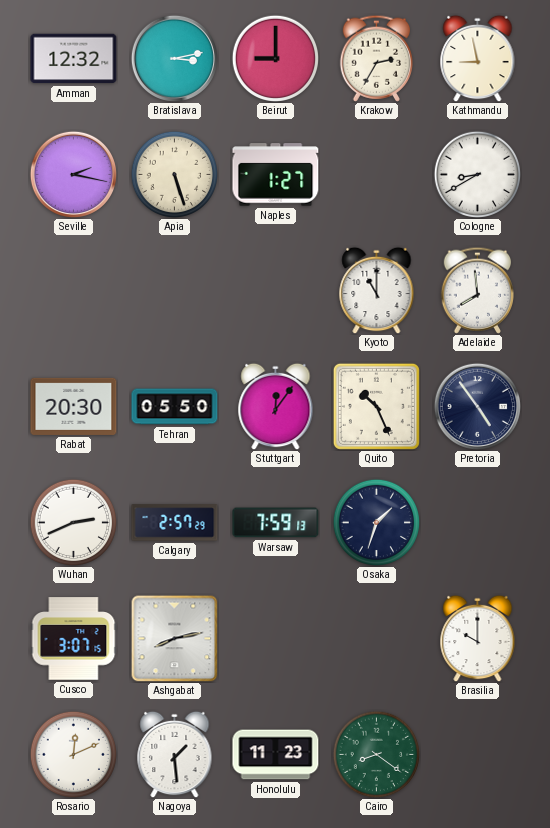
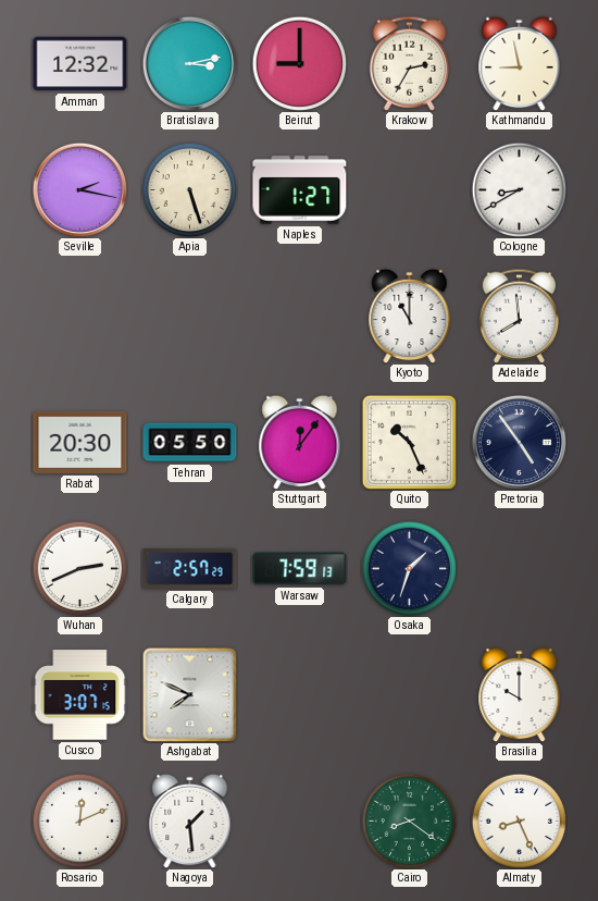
Ashgabat: 8:13 -> 7:49 (189, 694)
Honolulu: 11:23 -> none (276, 755)
Almaty: none -> 8:26 (519, 820)
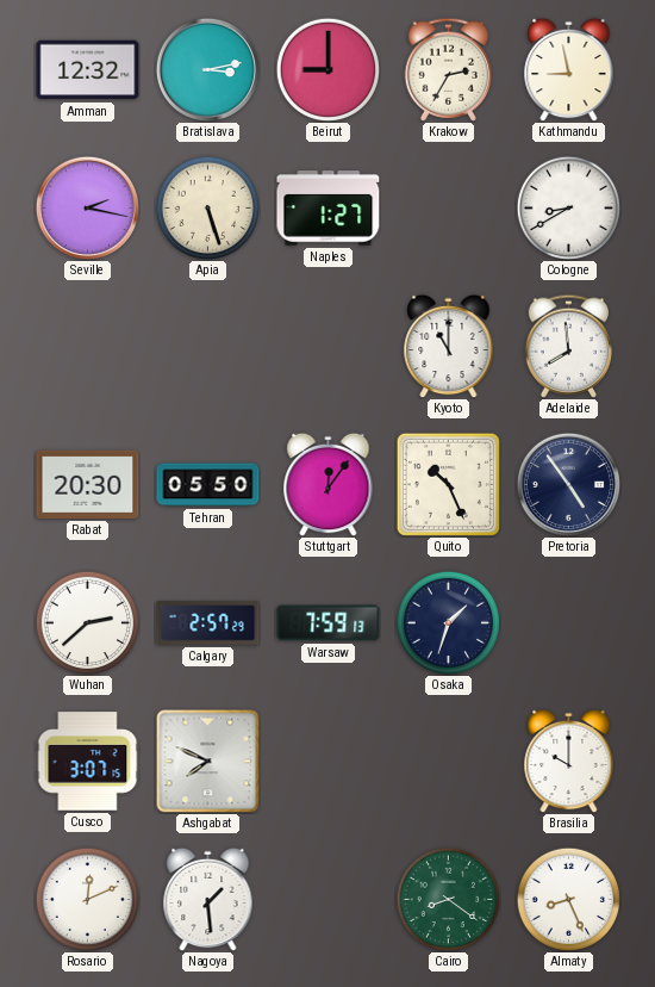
Wuhan: 2:41 -> 2:38 (87, 622)
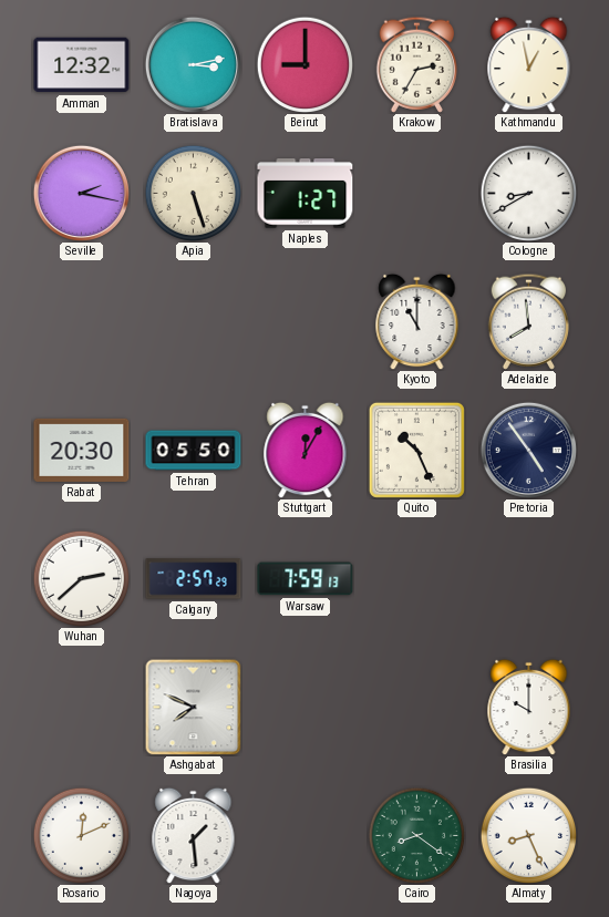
Kathmandu: 8:58 -> 12:58 (529, 64)
Stuttgart: 12:06 -> 12:05 (306, 450)
Osaka: 1:33 -> none (448, 622)
Cusco: 3:07 -> none (88, 762)
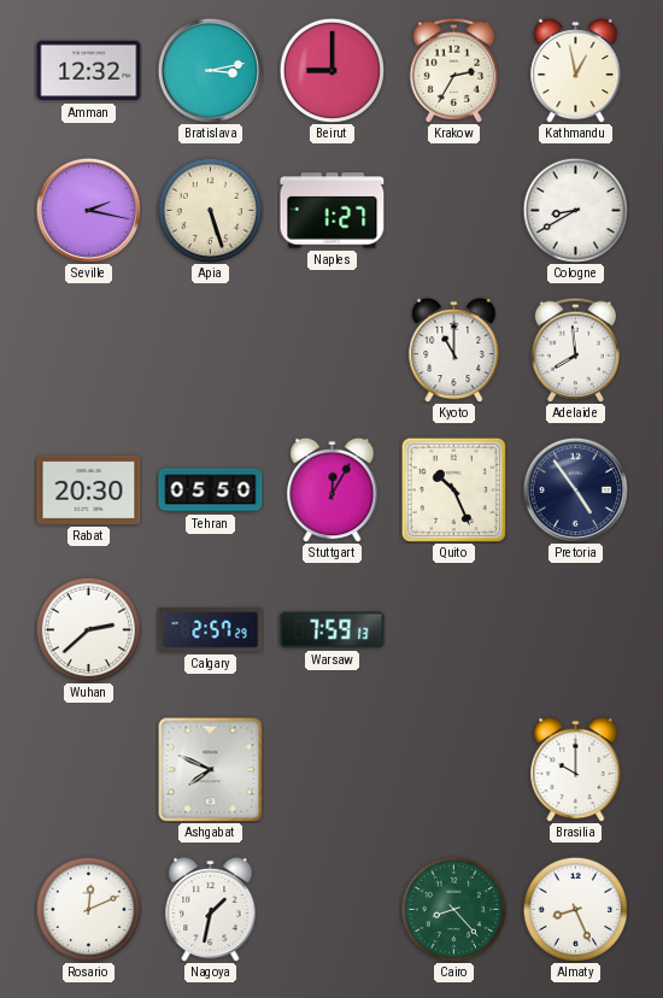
Nagoya: 1:29 -> 1:32 (211, 909)
Cairo: 8:21 -> 8:23 (453, 909)
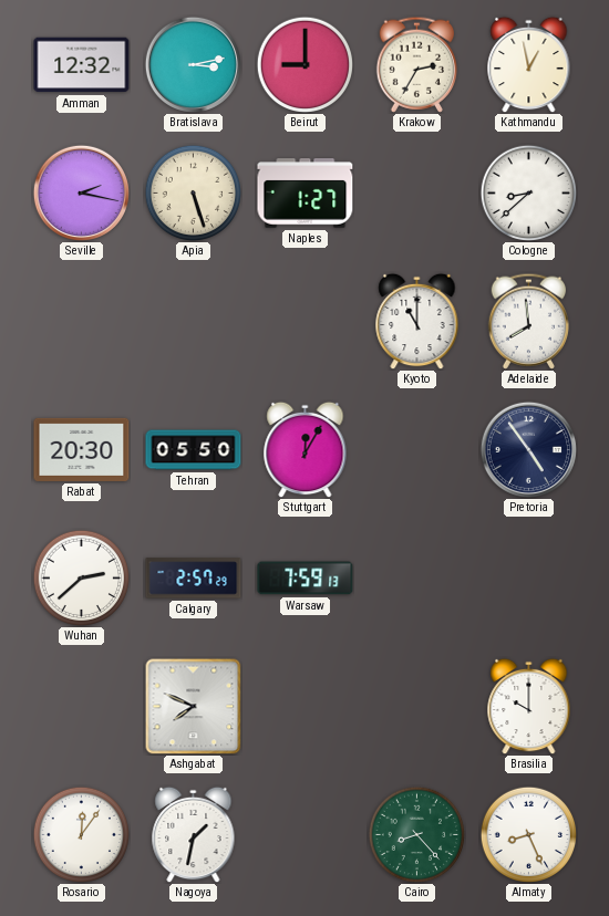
Cologne: 8:40 -> 8:38 (528, 192)
Quito: 10:26 -> none (453, 489)
Rosario: 12:11 -> 12:06 (81, 834)
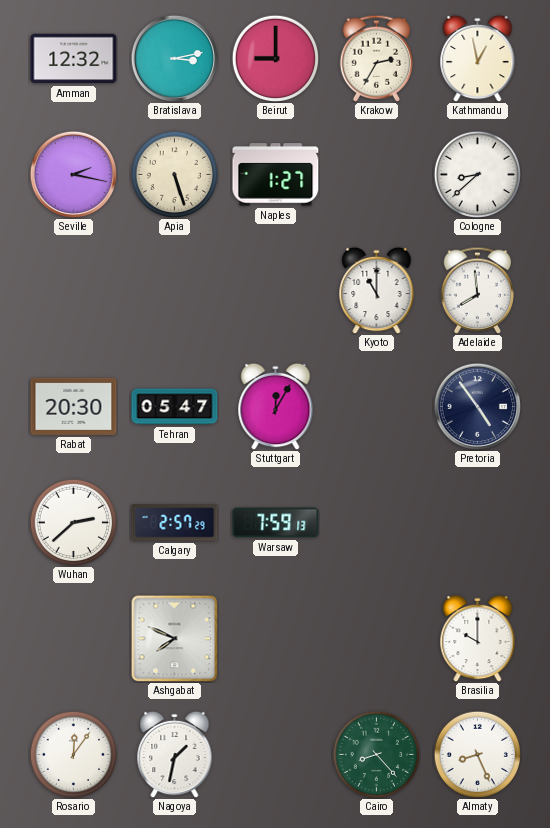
Tehran: 05:50 -> 05:47 (175, 407)
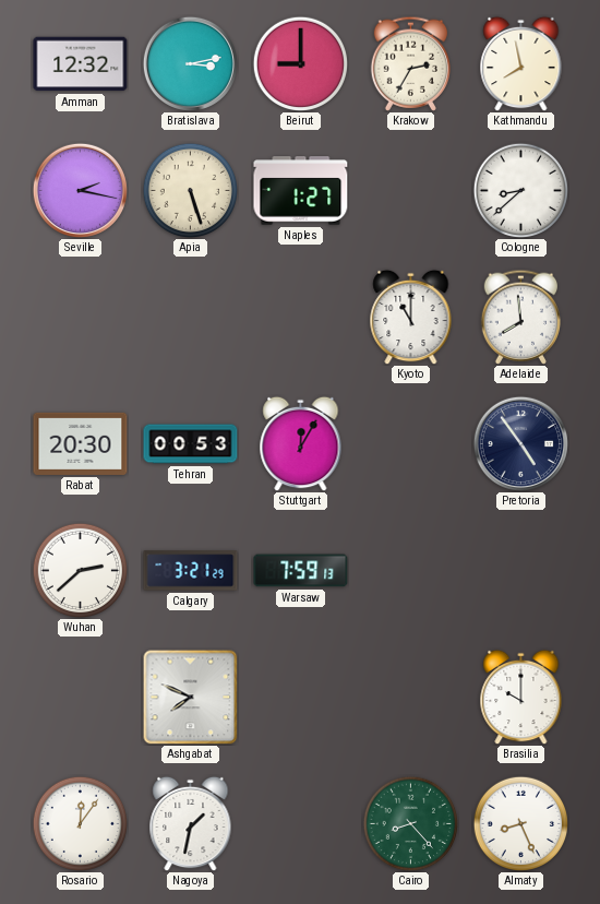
Kathmandu: 12:58 -> 7:58 (521, 63)
Tehran: 05:47 -> 00:53 (191, 444)
Calgary: 2:57 -> 3:21 (191, 571)
